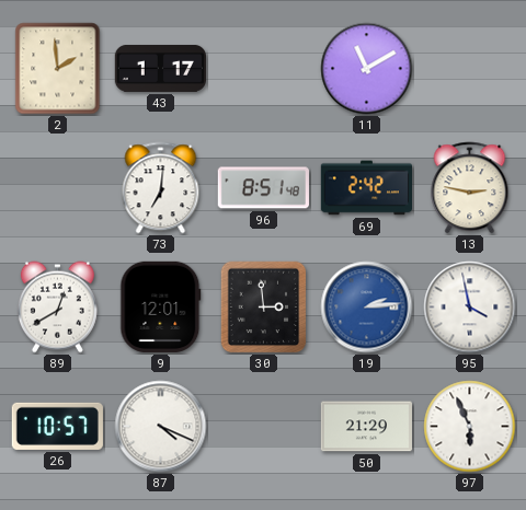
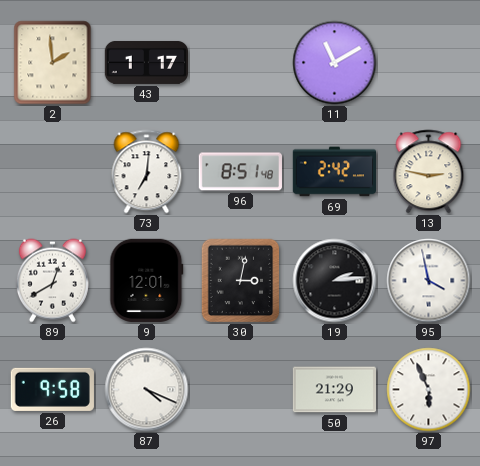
30: 2:59 -> 3:02 (241, 281)
19 dial: blue -> black (335, 281)
26: 10:57 -> 9:58 (52, 389)
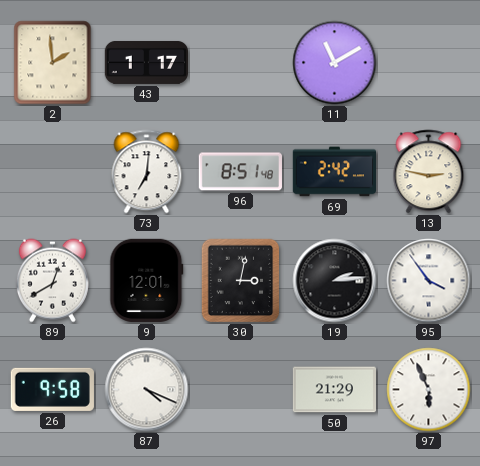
95: 3:58 -> 3:54 (429, 281)
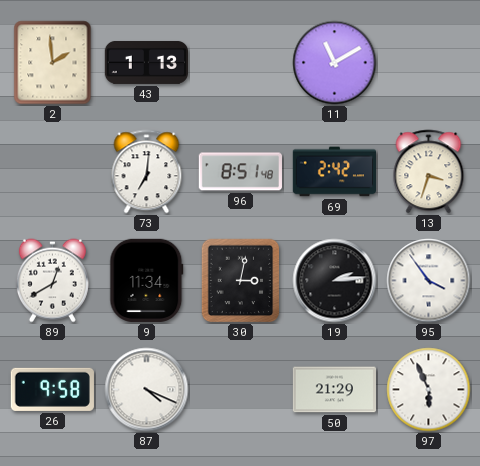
43: 1:17 -> 1:13 (146, 62)
13: 2:47 -> 3:33 (429, 172)
9: 12:01 -> 11:34 (147, 280)
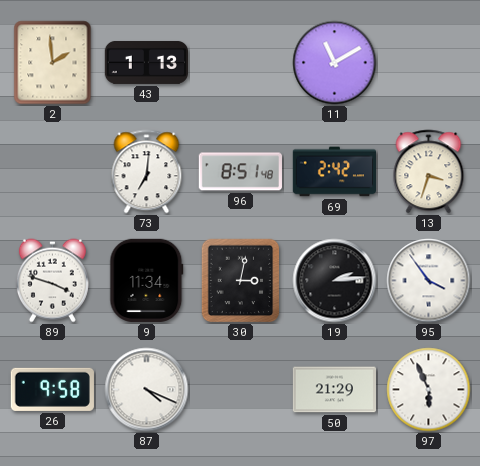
89: 12:40 -> 3:48 (52, 281)
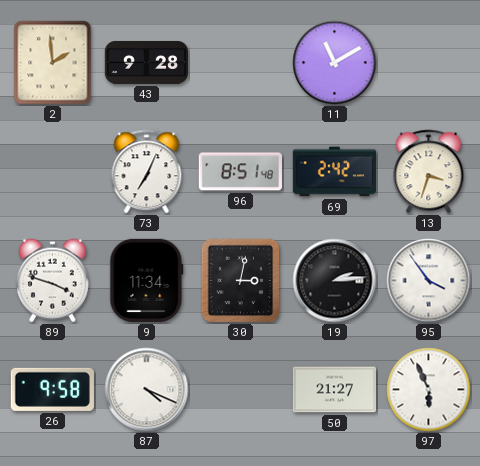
43: 1:13 -> 9:28 (146, 62)
73: 7:01 -> 7:04 (147, 172)
50: 21:29 -> 21:27 (334, 390)
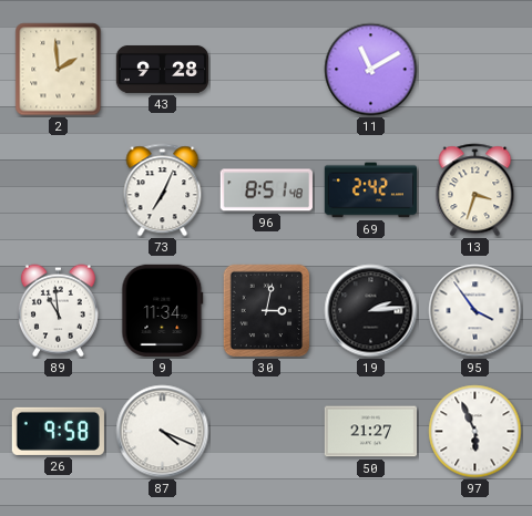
89: 3:48 -> 10:59 (58, 311)
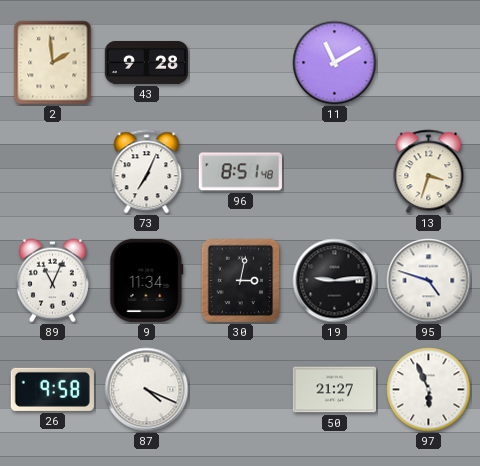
69: 2:42 -> none (370, 190)
89: 10:59 -> 11:04 (52, 281)
19: 2:14 -> 9:14 (335, 281)
95: 3:54 -> 4:48 (429, 281)
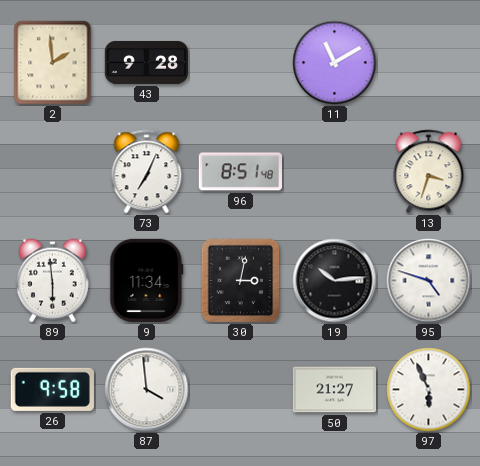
89: 11:04 -> 5:59 (52, 281)
19: 9:14 -> 10:14 (335, 281)
87: 4:19 -> 3:59 (147, 390)
